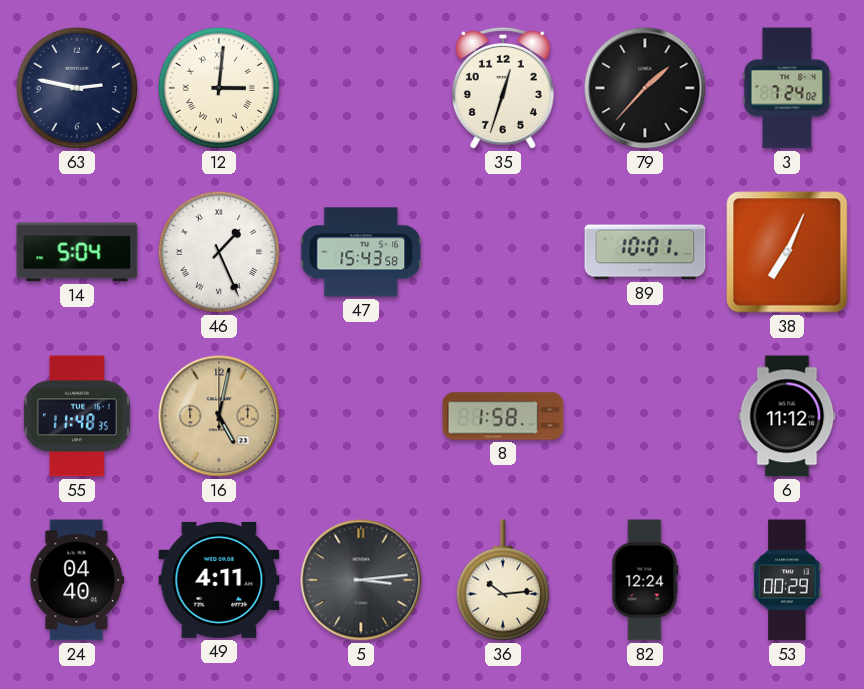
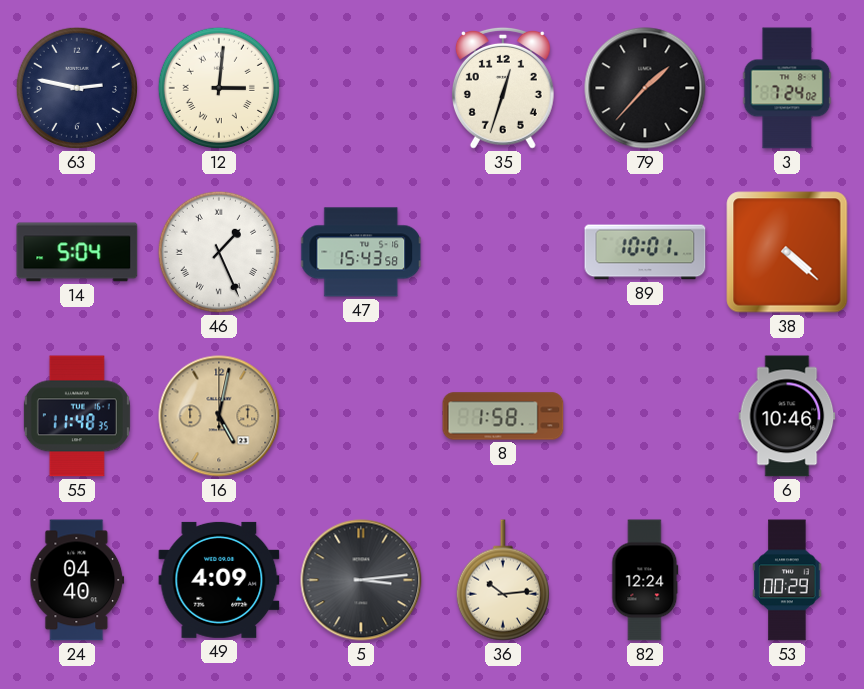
38: 7:04 -> 4:22 (787, 252)
6: 11:12 -> 10:46 (787, 416)
49: 4:11 -> 4:09 (219, 580)
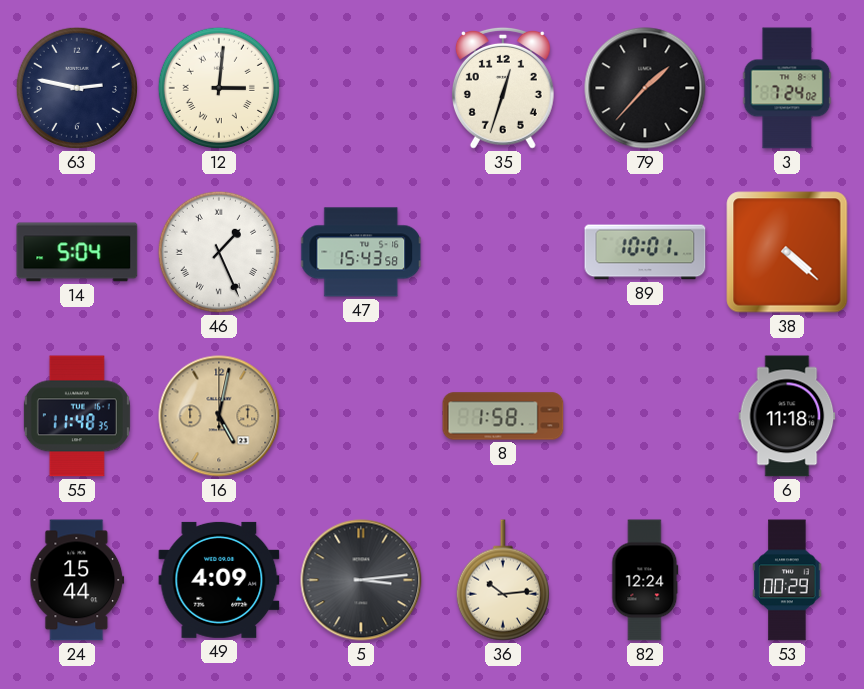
6: 10:46 -> 11:18 (787, 416)
24: 04:40 -> 15:44 (77, 580)
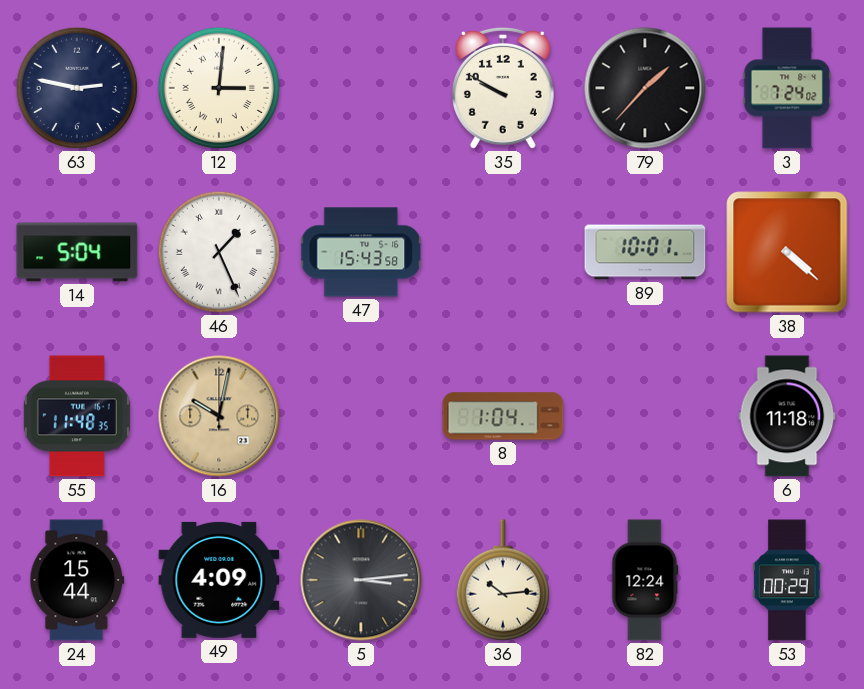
35: 12:33 -> 9:50 (503, 88)
16: 5:02 -> 10:02 (219, 416)
8: 1:58 -> 1:04 (503, 416)
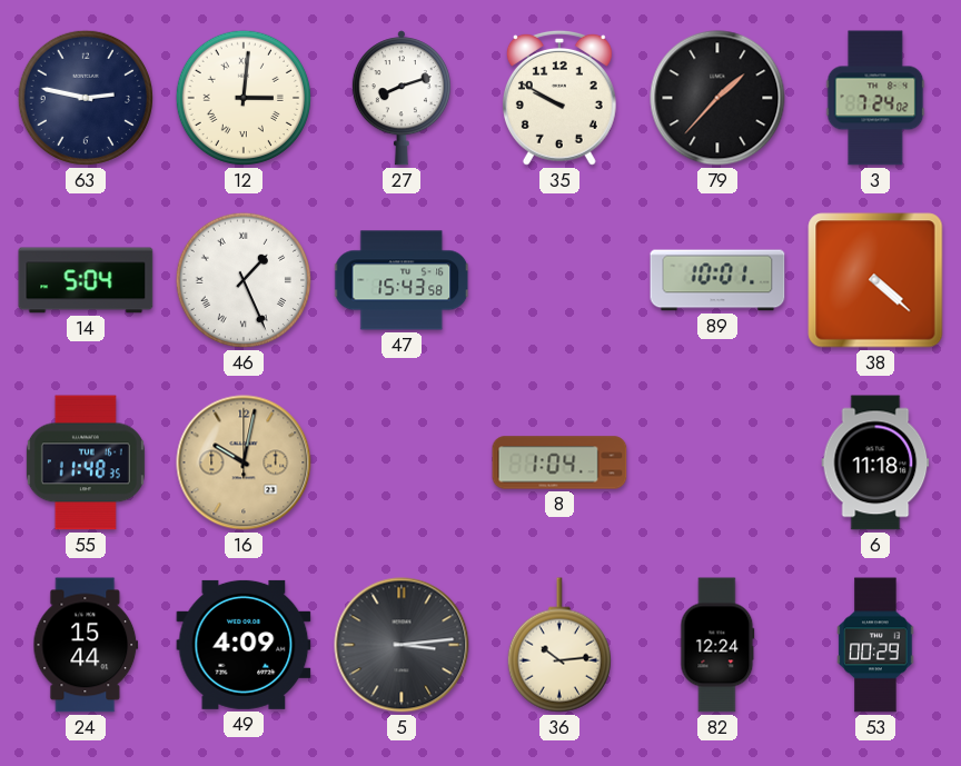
27: none -> 8:12 (402, 98)
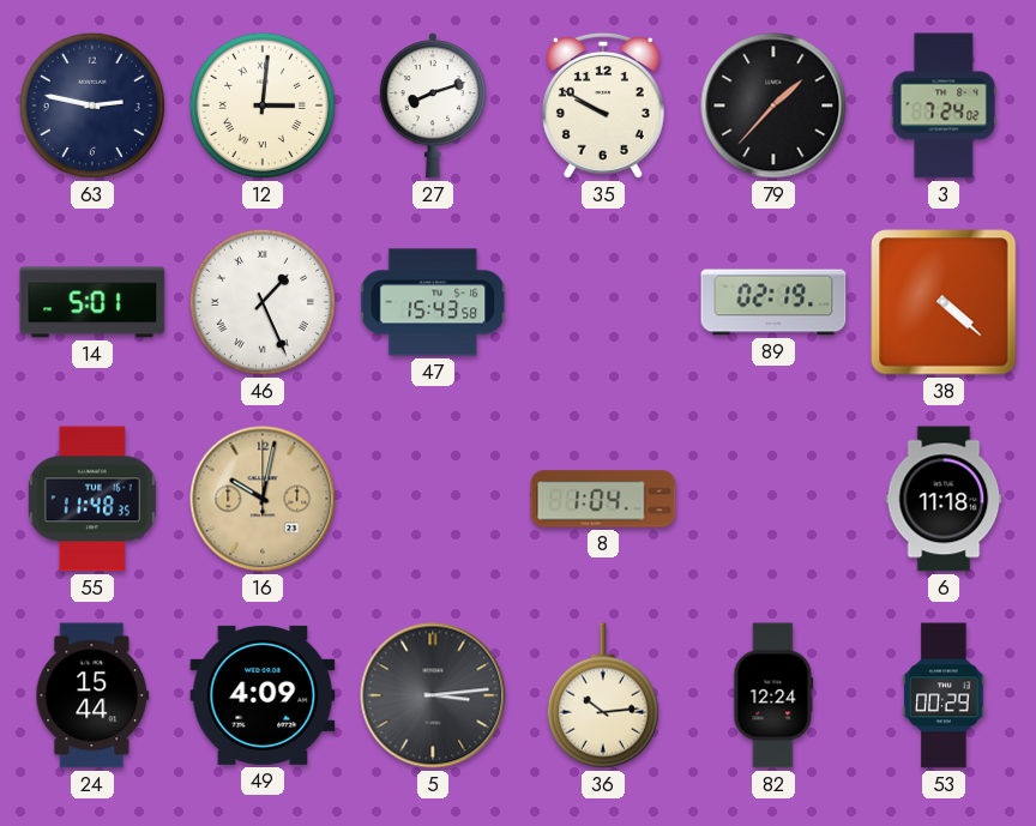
14: 5:04 -> 5:01 (92, 302)
89: 10:01 -> 02:19 (773, 302)
